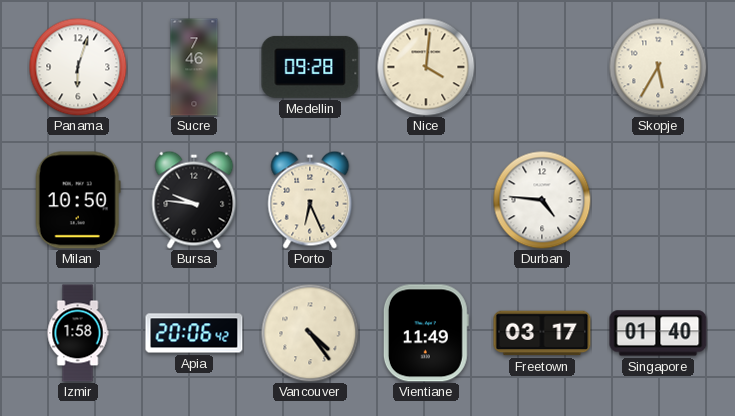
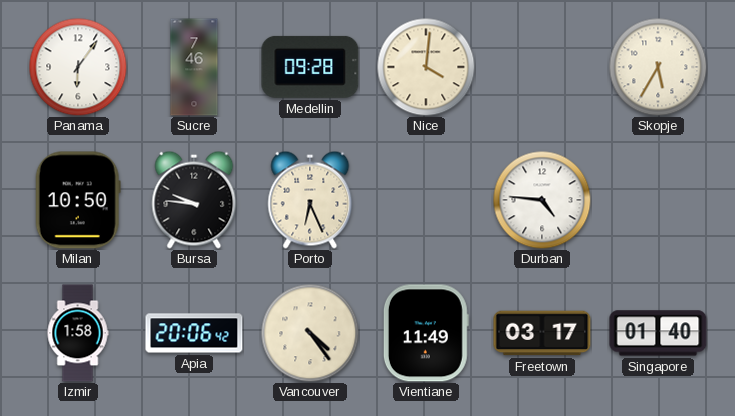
Panama: 6:03 -> 6:06 (78, 67)
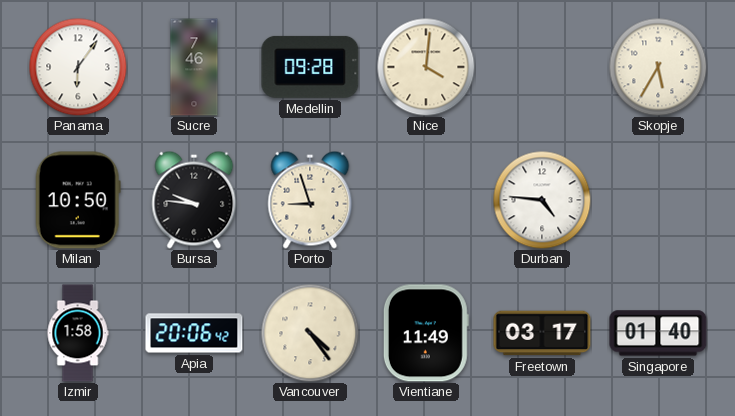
Porto: 6:26 -> 8:57 (310, 200)
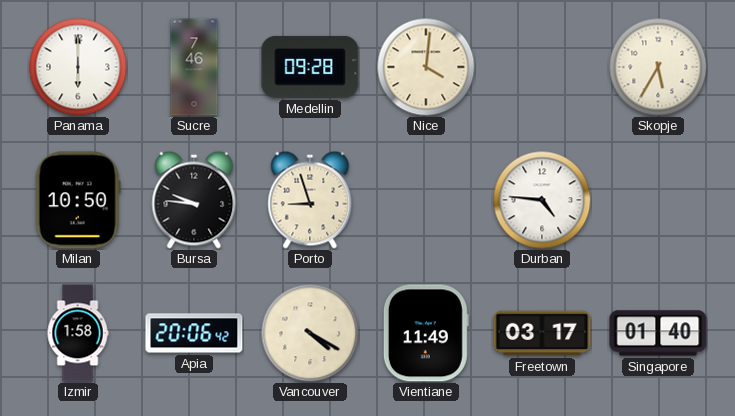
Panama: 6:06 -> 6:00 (78, 67)
Vancouver: 4:24 -> 4:20 (310, 333)
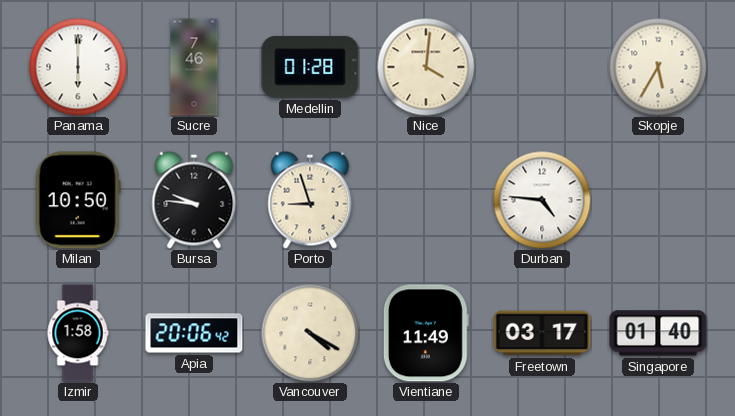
Medellin: 09:28 -> 01:28 (310, 67)
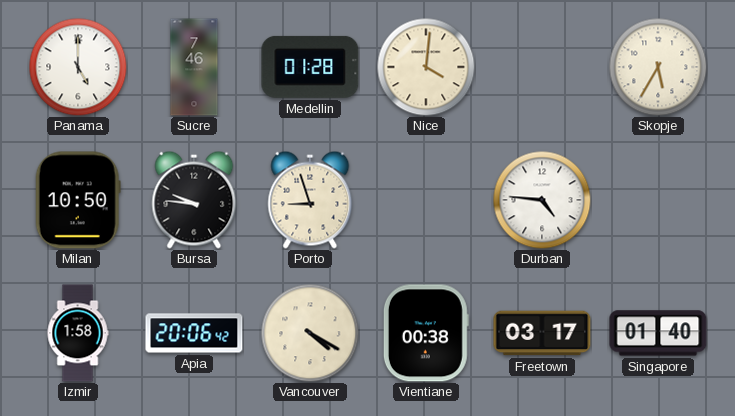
Panama: 6:00 -> 5:00 (78, 67)
Vientiane: 11:49 -> 00:38 (426, 333)
